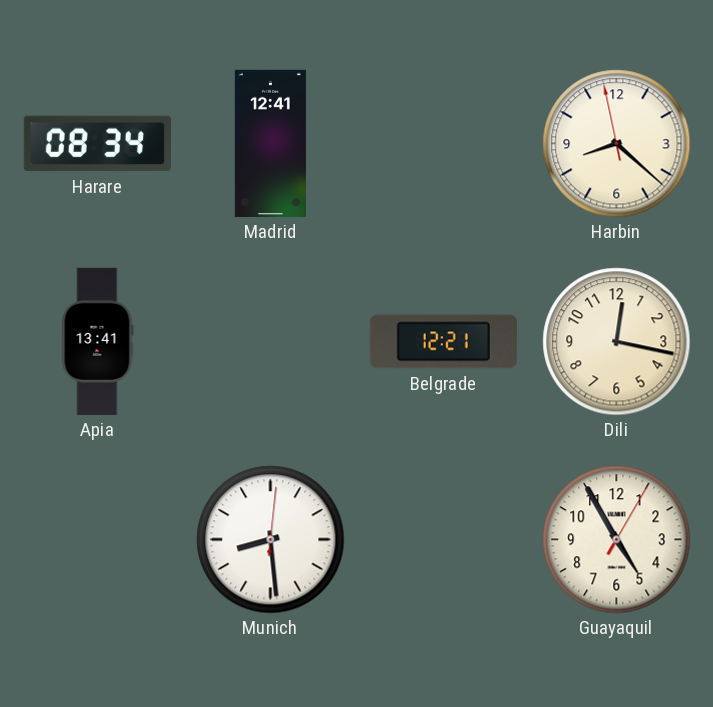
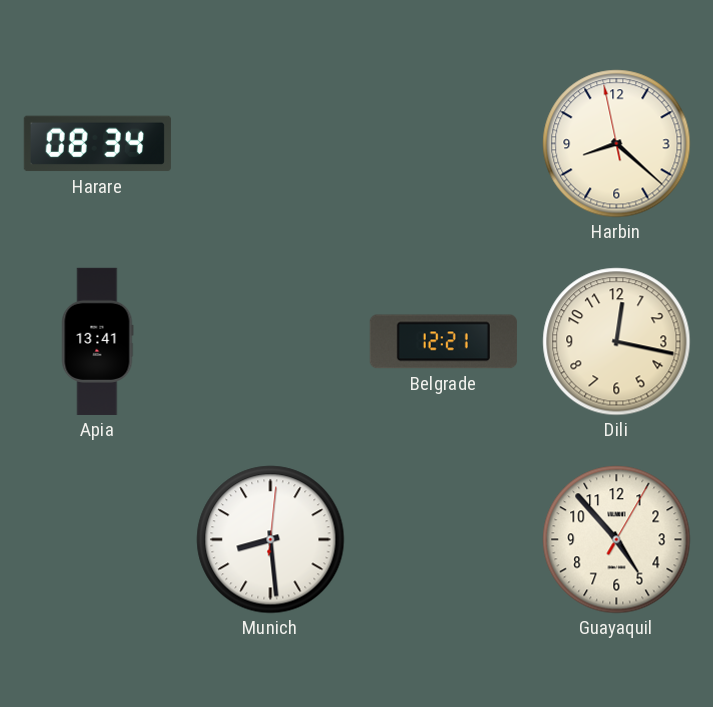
Madrid: 12:41 -> none (270, 143)
Guayaquil: 4:55 -> 4:53 (617, 540)
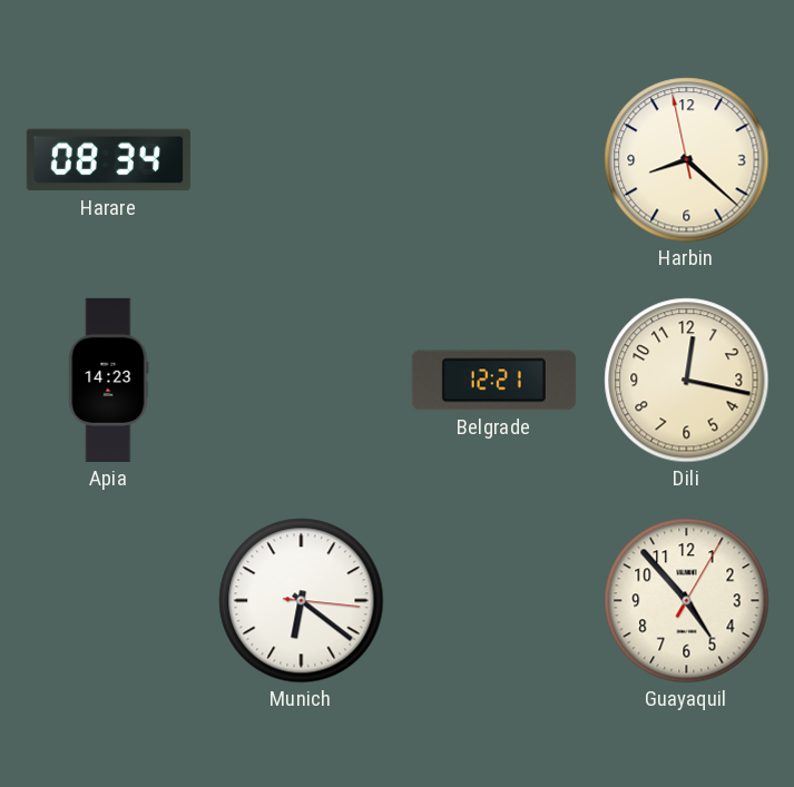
Apia: 13:41 -> 14:23 (109, 380)
Munich: 8:29 -> 6:21 (302, 601)
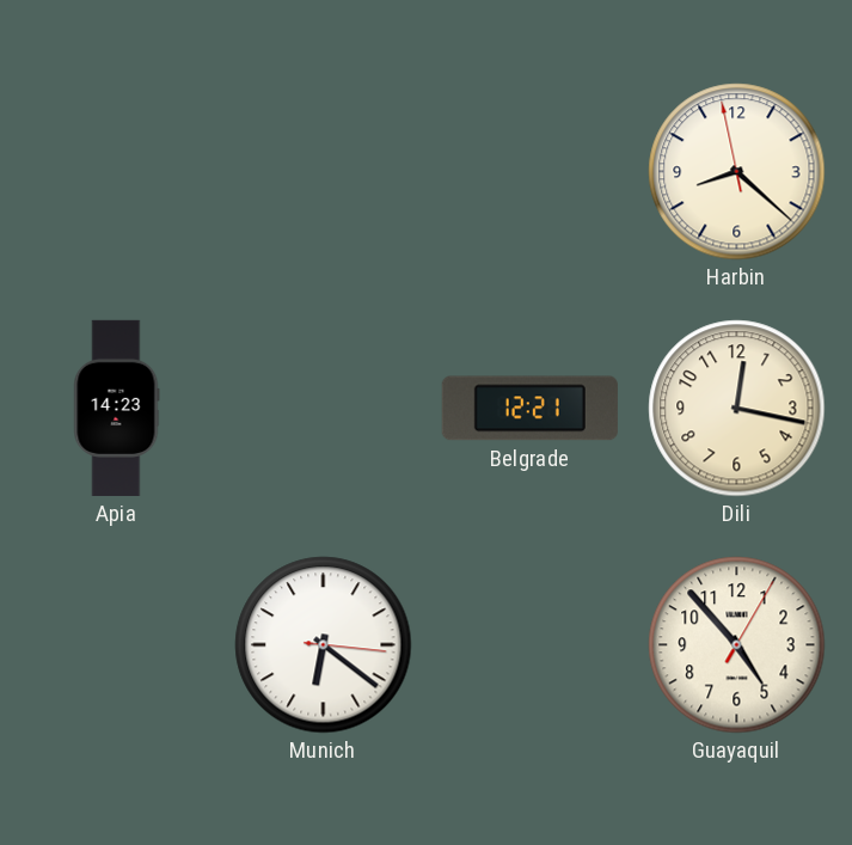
Harare: 08:34 -> none (108, 160)
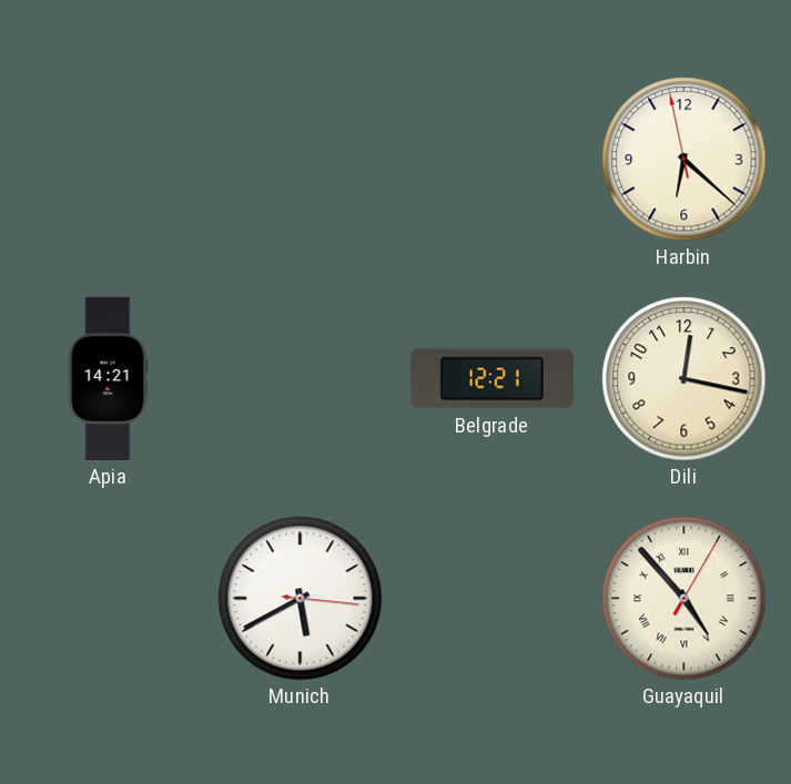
Harbin: 8:21 -> 6:21 (684, 160)
Apia: 14:23 -> 14:21 (109, 378)
Munich: 6:21 -> 5:40 (301, 599)
Guayaquil numerals: Arabic -> Roman (684, 599)
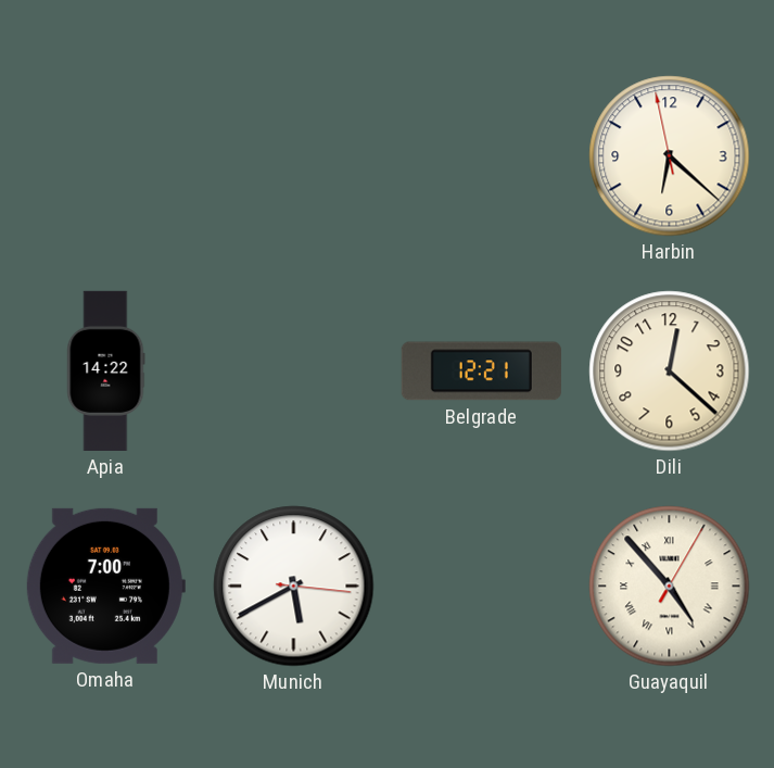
Apia: 14:21 -> 14:22 (106, 370)
Dili: 12:17 -> 12:22 (670, 372)
Omaha: none -> 7:00 (105, 586)
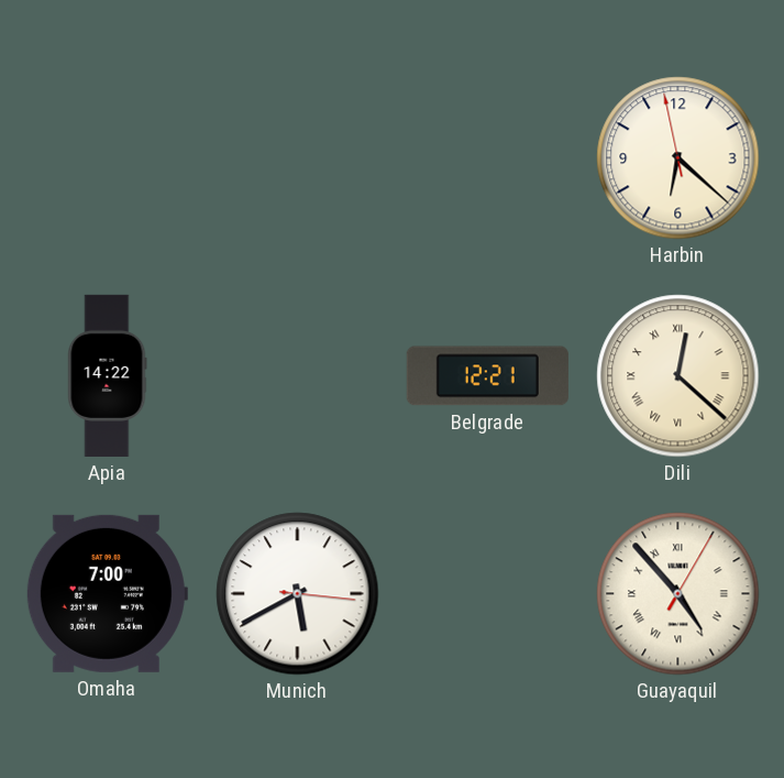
Dili numerals: Arabic -> Roman (678, 376)
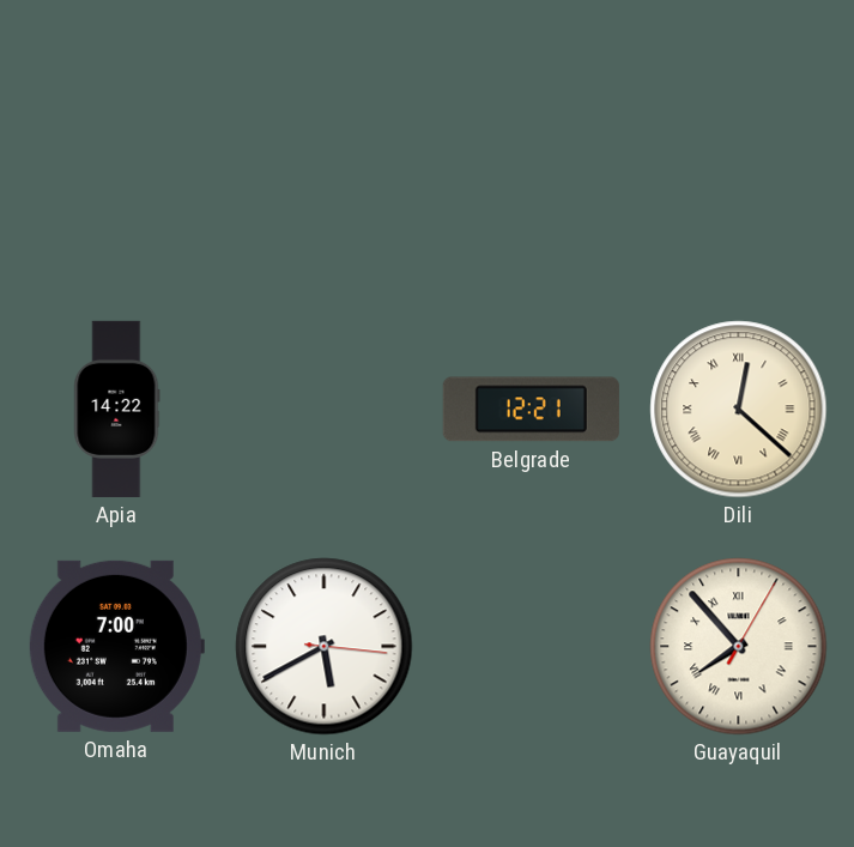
Harbin: 6:21 -> none (678, 158)
Guayaquil: 4:53 -> 7:53 (739, 647)
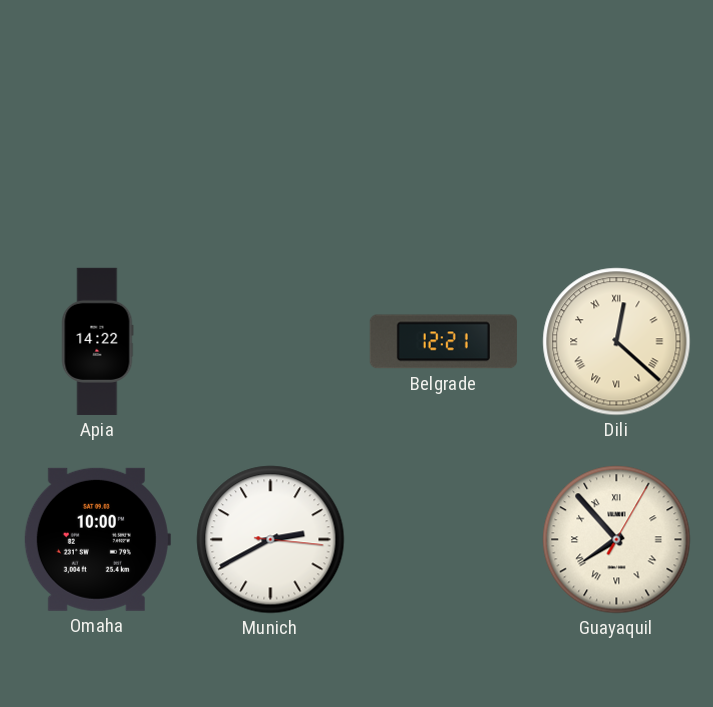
Omaha: 7:00 -> 10:00 (97, 539)
Munich: 5:40 -> 2:40 (271, 540)
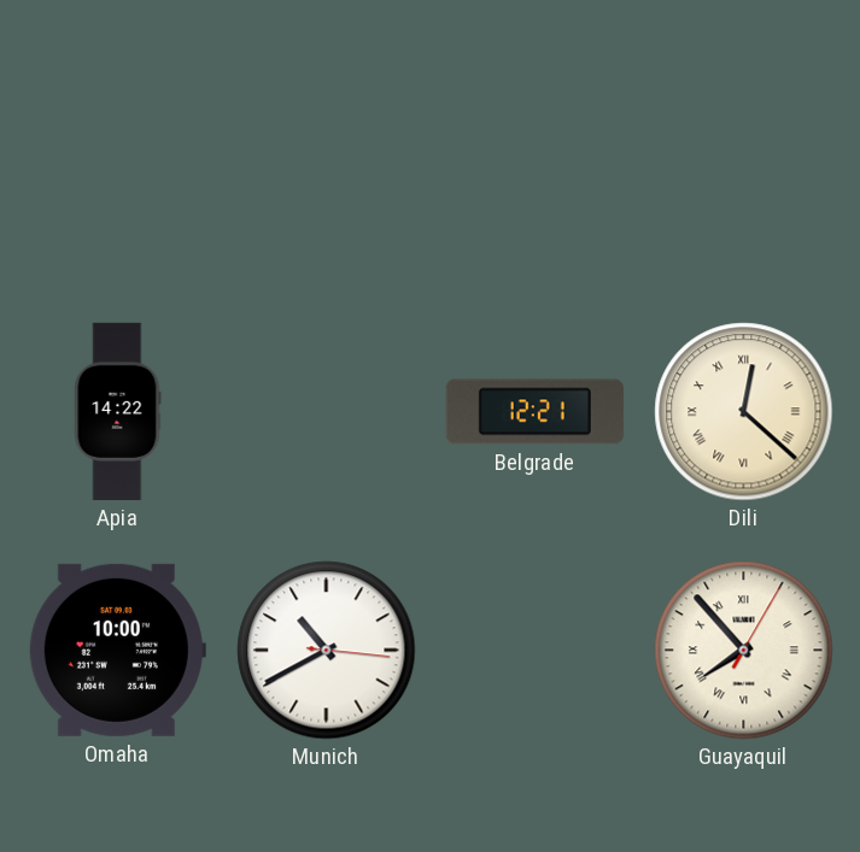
Munich: 2:40 -> 10:40 (327, 651)
